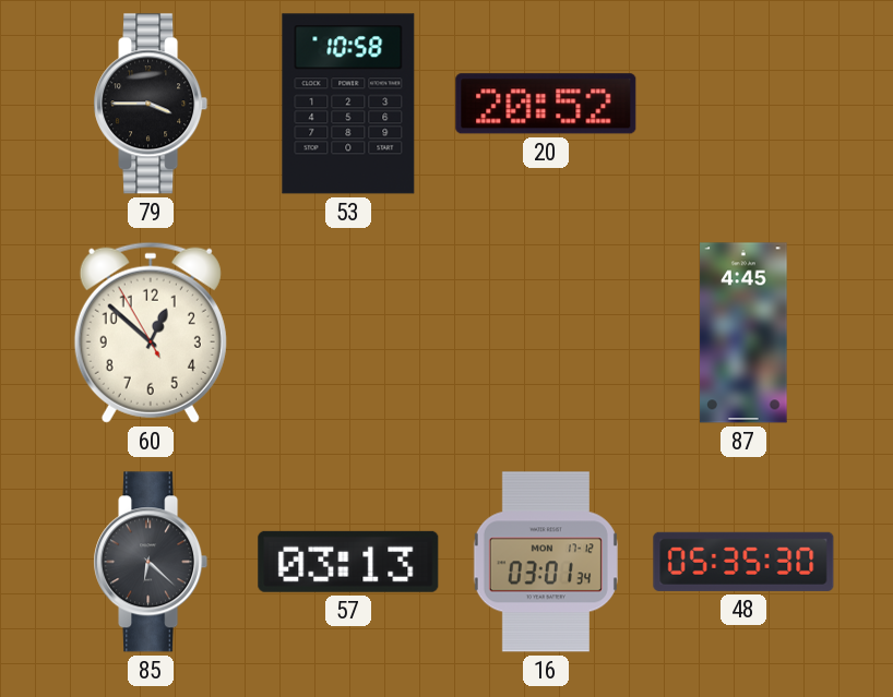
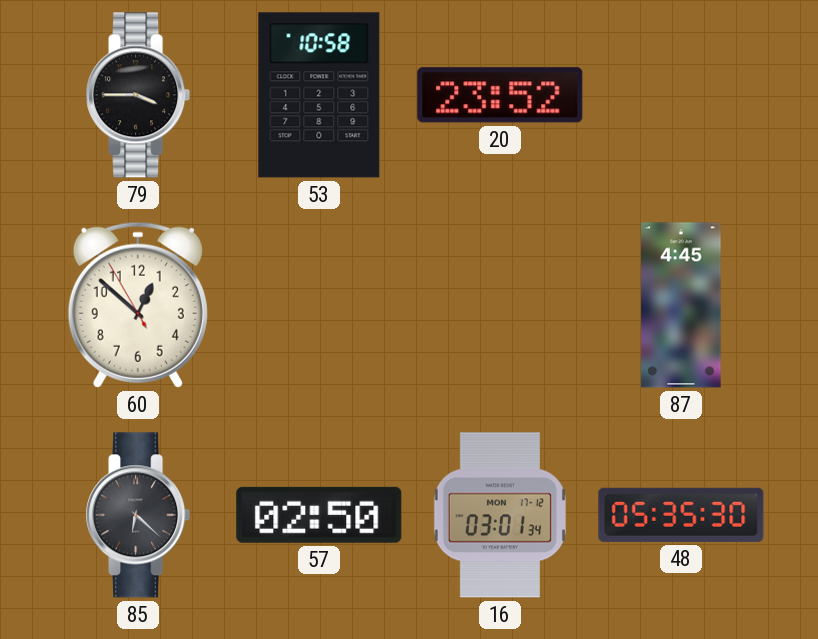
20: 20:52 -> 23:52 (500, 95)
57: 03:13 -> 02:50 (319, 515)
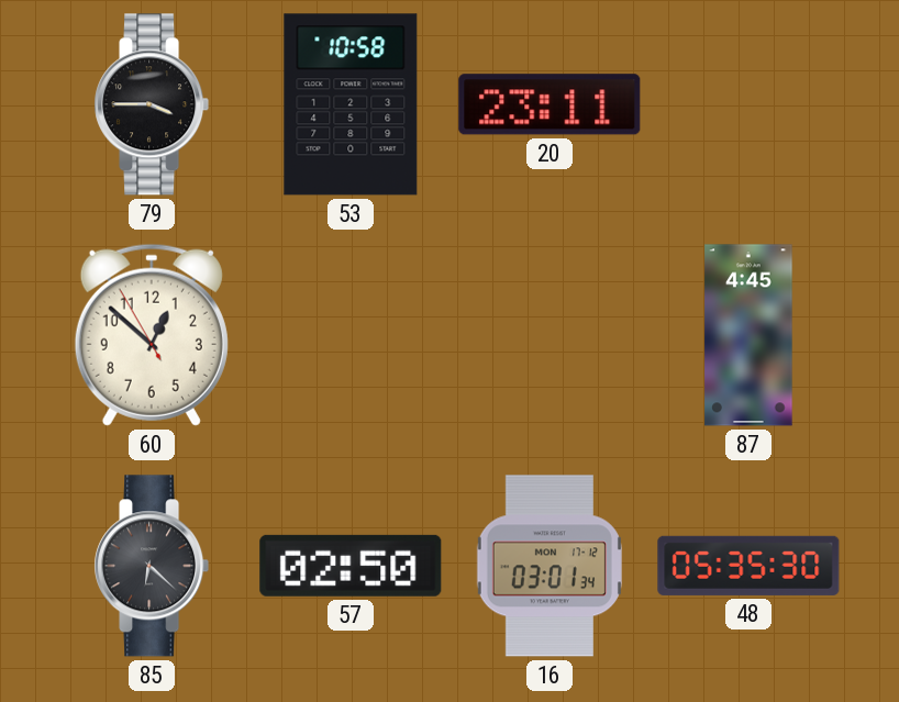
20: 23:52 -> 23:11 (550, 104)
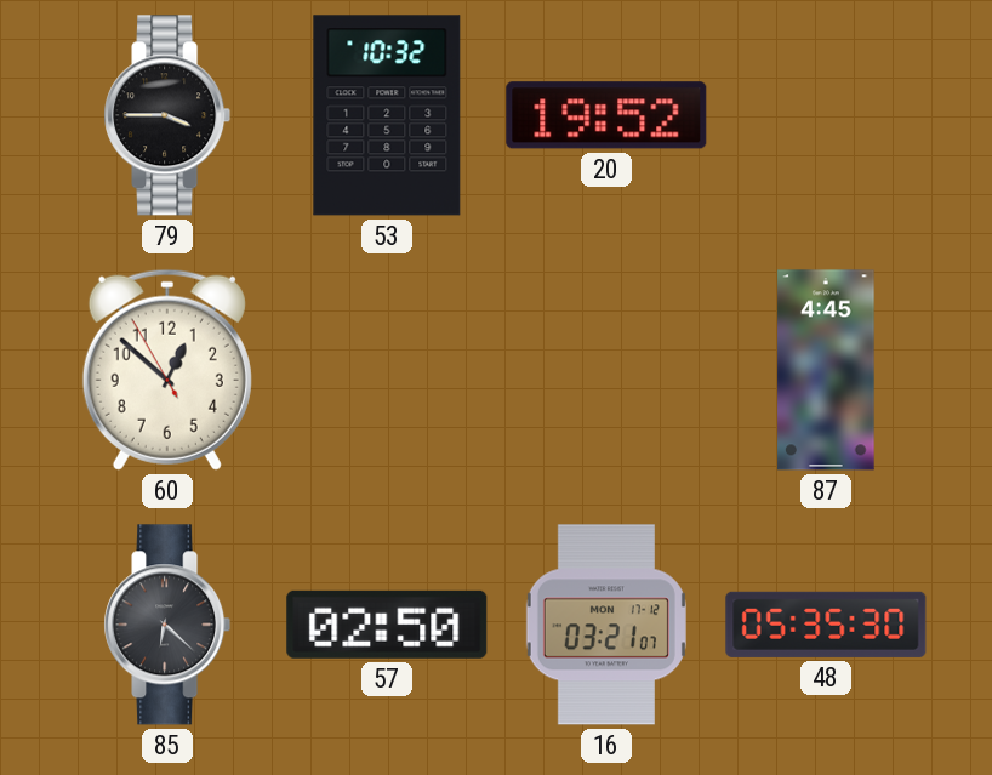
53: 10:58 -> 10:32 (387, 115)
20: 23:11 -> 19:52 (606, 115)
16: 03:01 -> 03:21 (606, 625)
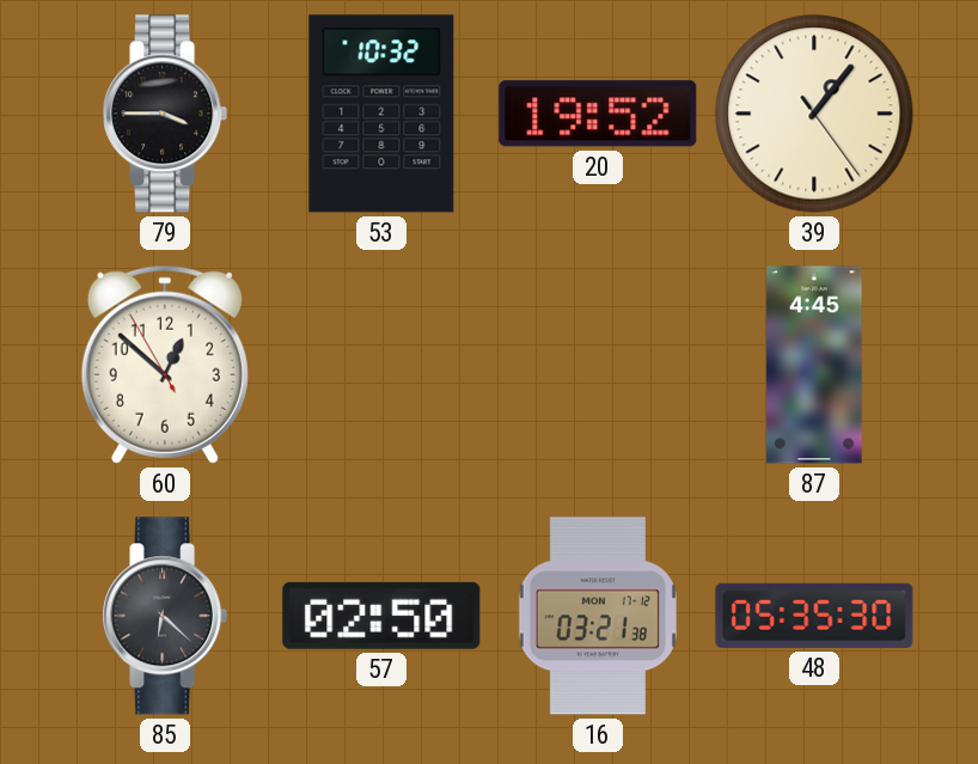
39: none -> 1:06 (814, 114)
16: 03:21:07 -> 03:21:38 (598, 616)
